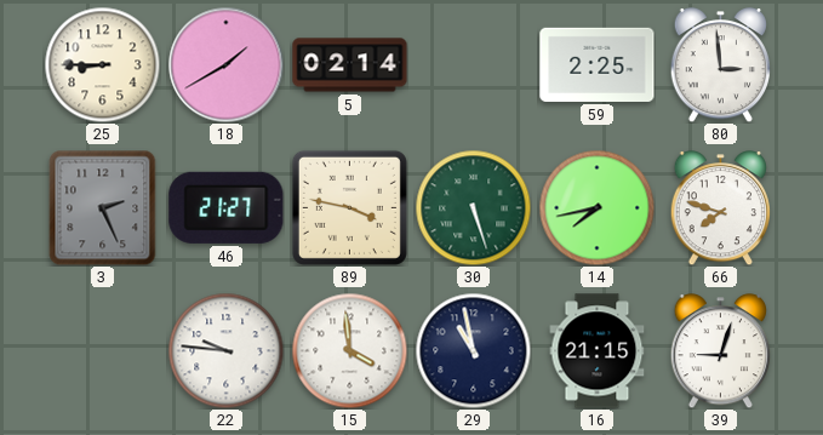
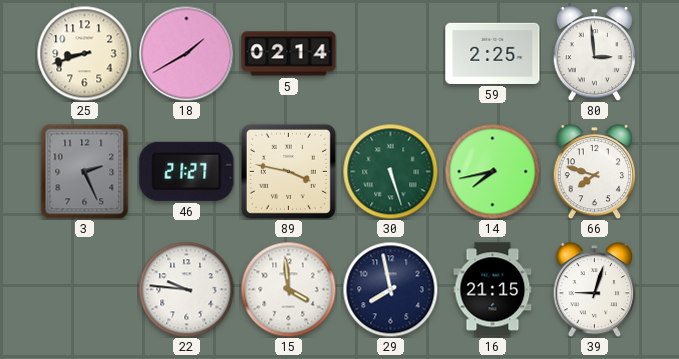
25: 8:45 -> 8:42 (84, 53)
29: 10:58 -> 7:58 (390, 289)
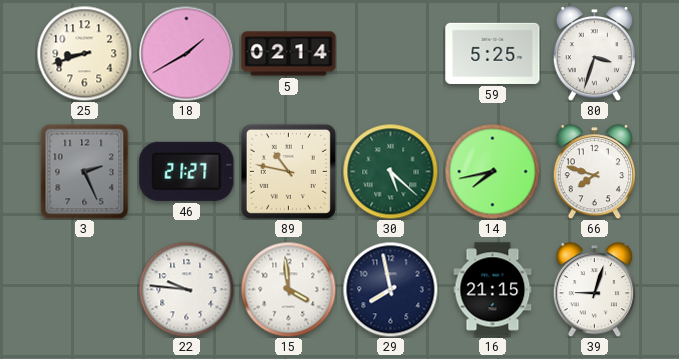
59: 2:25 -> 5:25 (493, 53)
80: 2:59 -> 3:33 (594, 54)
89: 3:47 -> 10:47 (288, 171)
30: 5:27 -> 5:22 (390, 171)
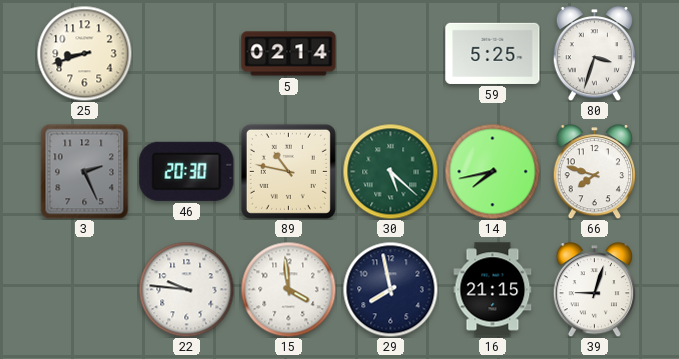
18: 1:40 -> none (186, 53)
46: 21:27 -> 20:30 (187, 171)
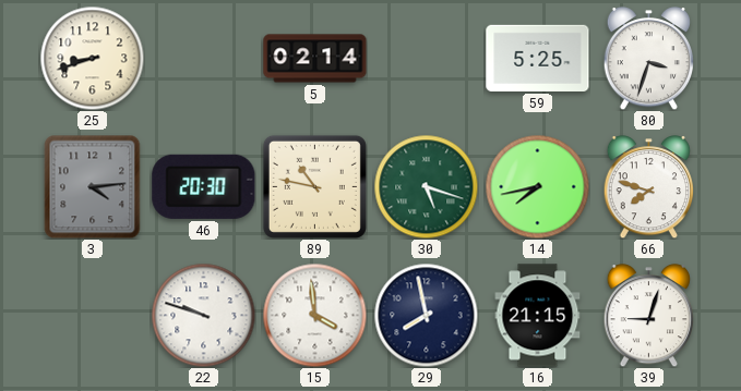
3: 2:26 -> 4:14 (93, 186)
30: 5:22 -> 5:18 (426, 186)
22: 9:46 -> 9:48 (203, 315)
